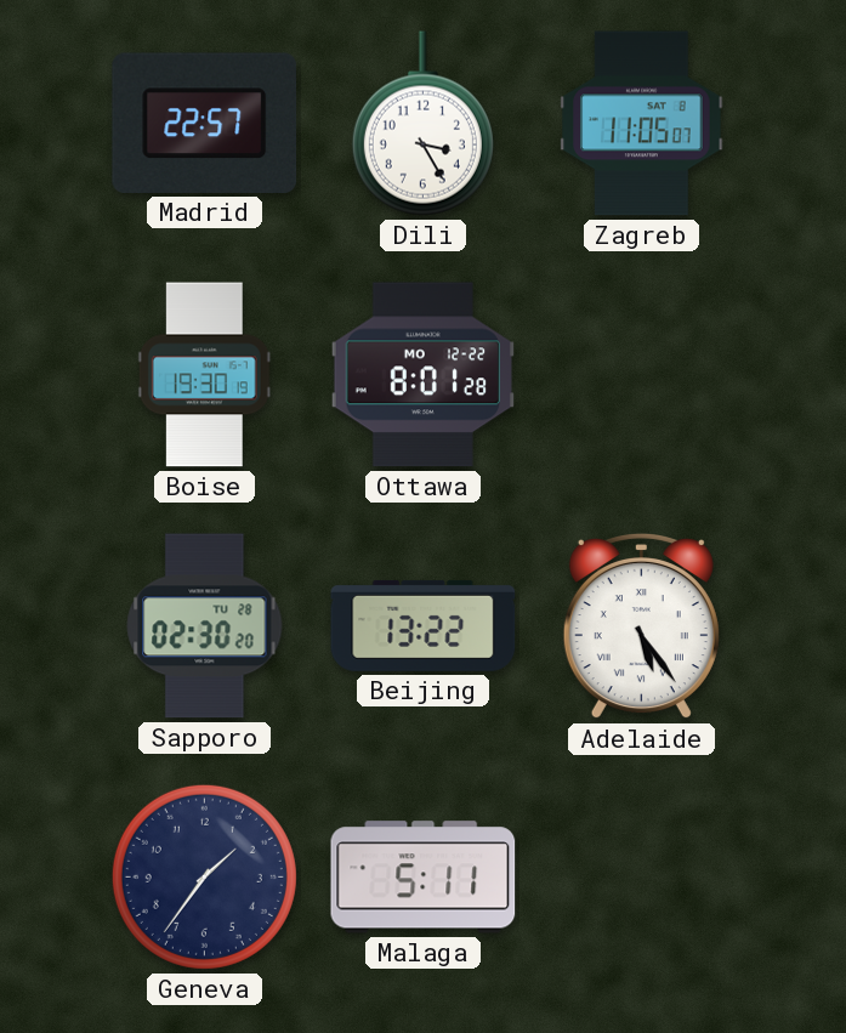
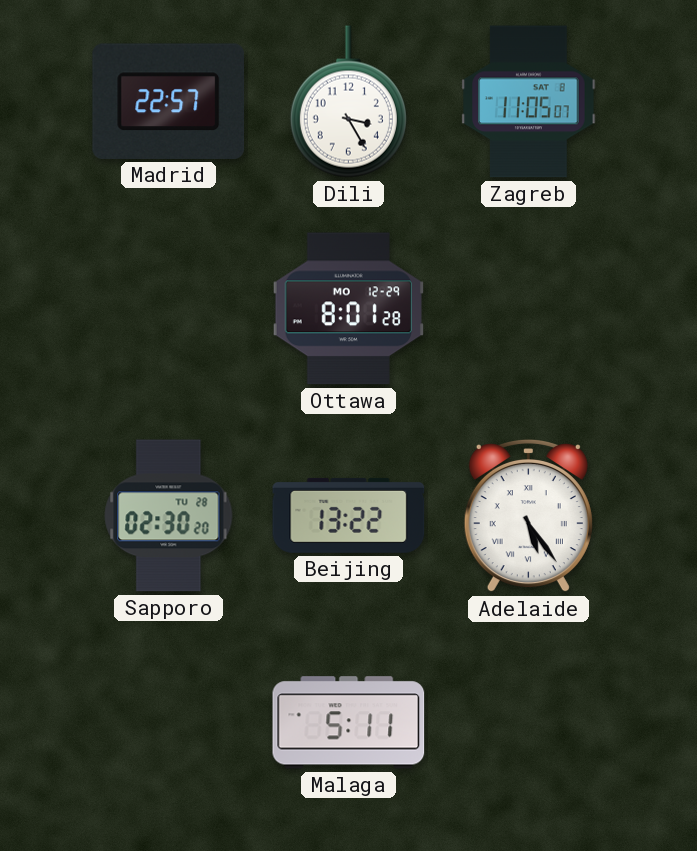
Boise: 19:30 -> none (204, 375)
Ottawa date: MO 12-22 -> MO 12-29 (348, 309)
Geneva: 1:36 -> none (204, 876)
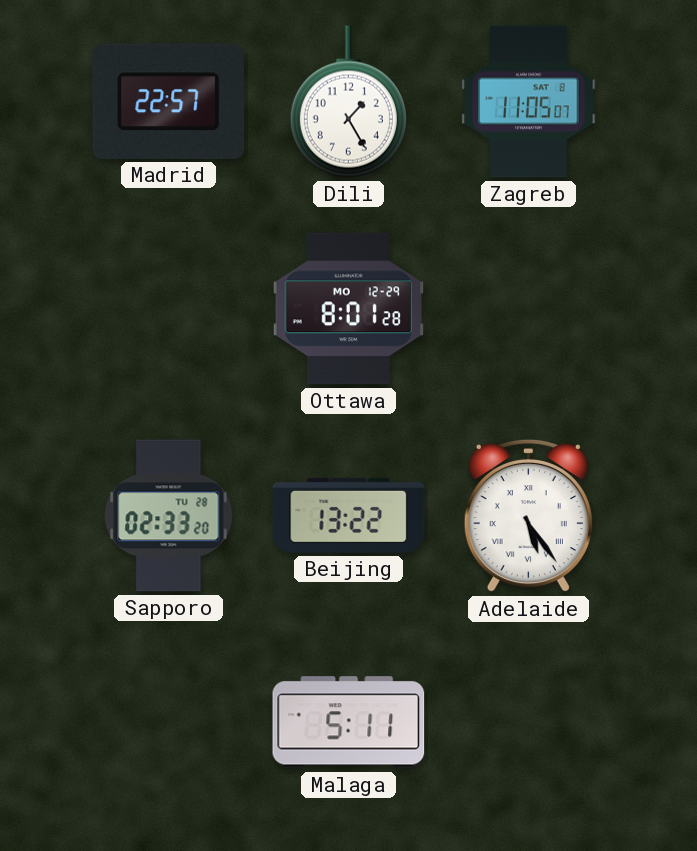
Dili: 3:25 -> 1:25 (348, 102)
Sapporo: 02:30 -> 02:33 (169, 516)
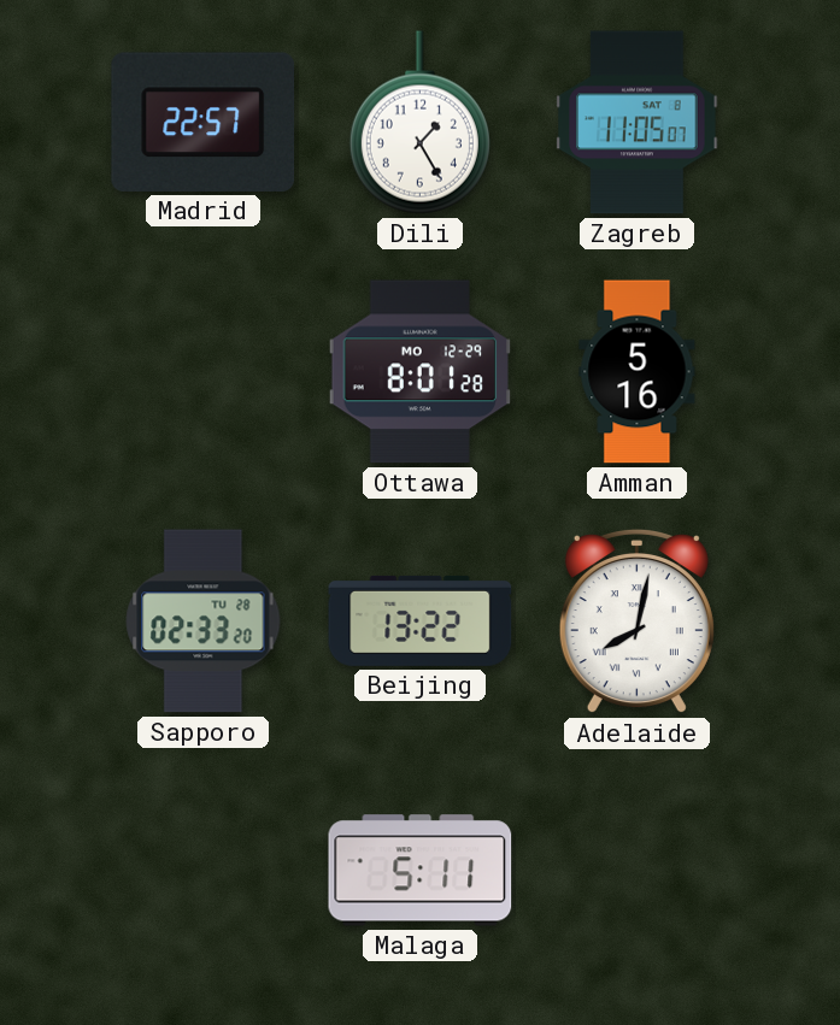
Amman: none -> 5:16 (638, 372)
Adelaide: 5:24 -> 8:02 (636, 622)
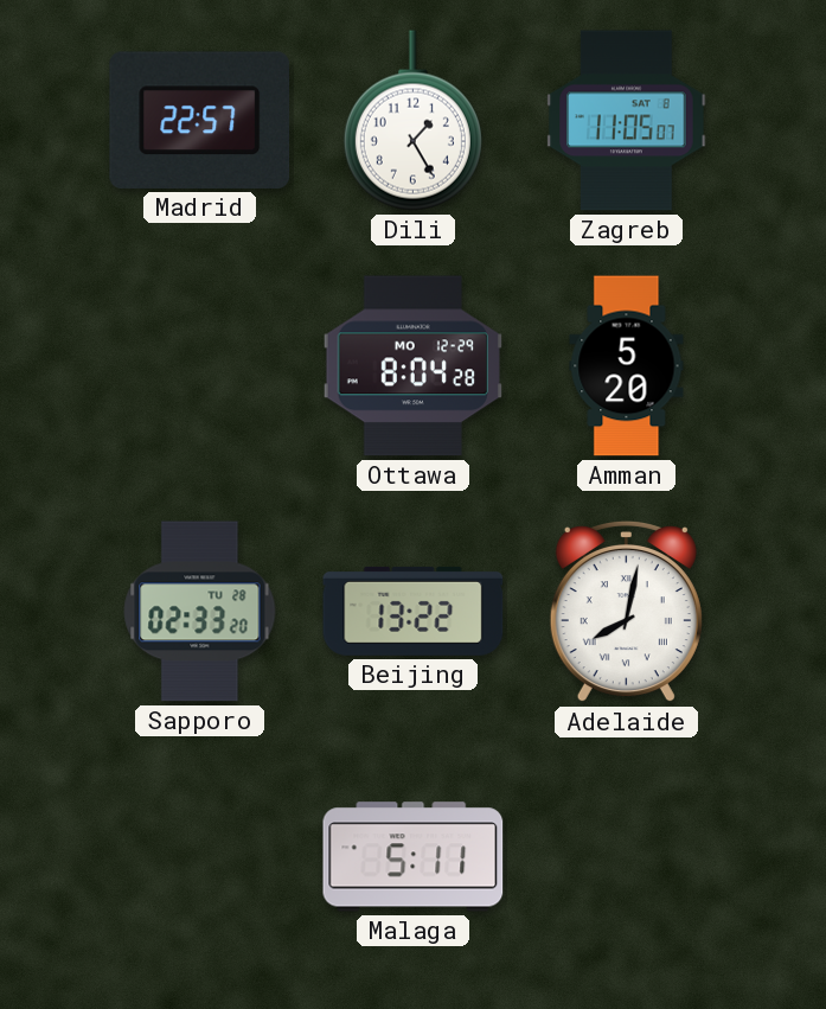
Ottawa: 8:01 -> 8:04 (412, 366)
Amman: 5:16 -> 5:20 (627, 366)
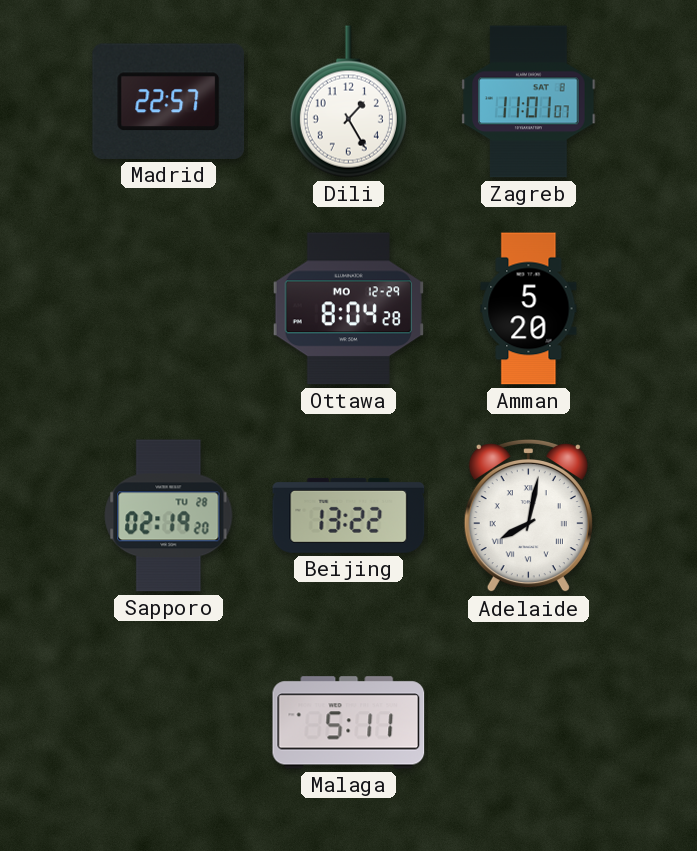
Zagreb: 11:05 -> 11:01 (529, 102)
Sapporo: 02:33 -> 02:19 (169, 516)
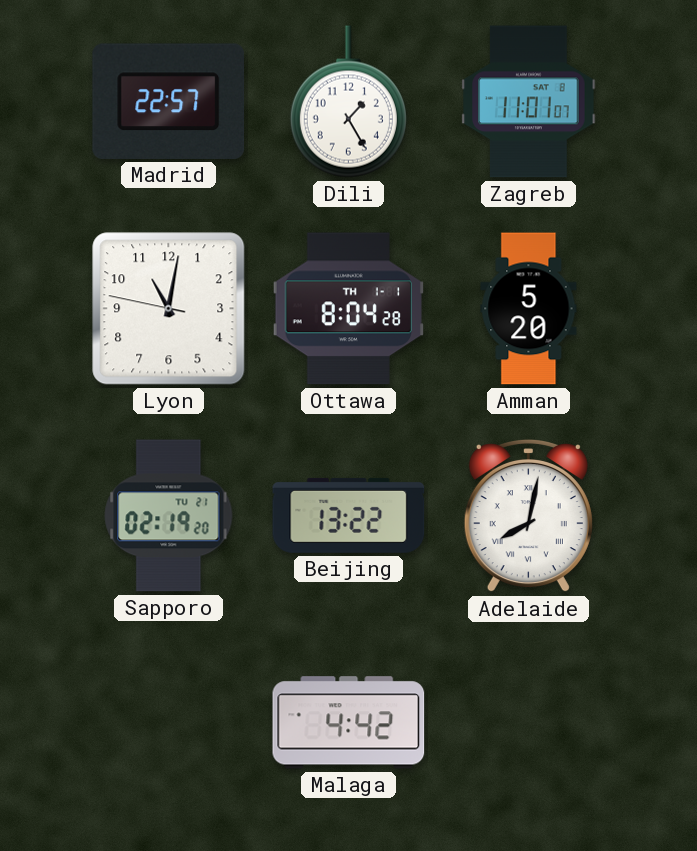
Lyon: none -> 11:01 (169, 309)
Ottawa date: MO 12-29 -> TH 1-1 (348, 309)
Sapporo date: TU 28 -> TU 21 (169, 516)
Malaga: 5:11 -> 4:42 (349, 723)
